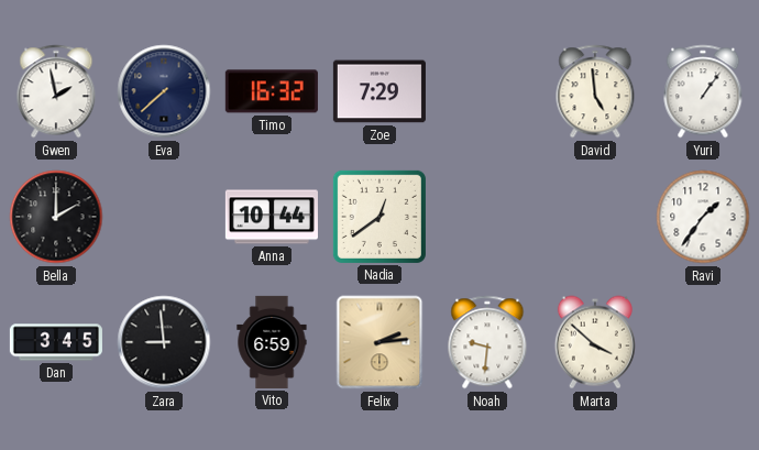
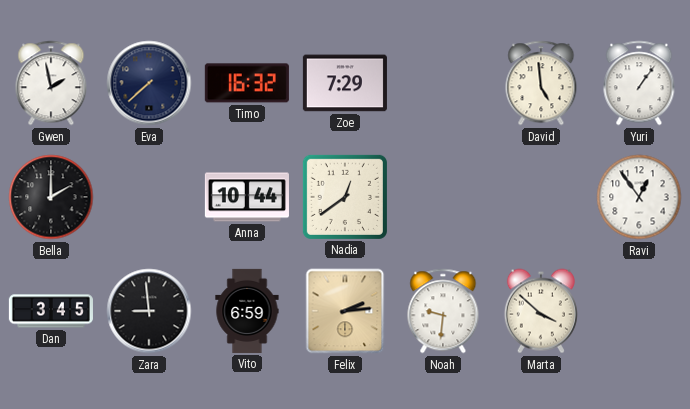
Ravi: 1:36 -> 12:54 (639, 197)
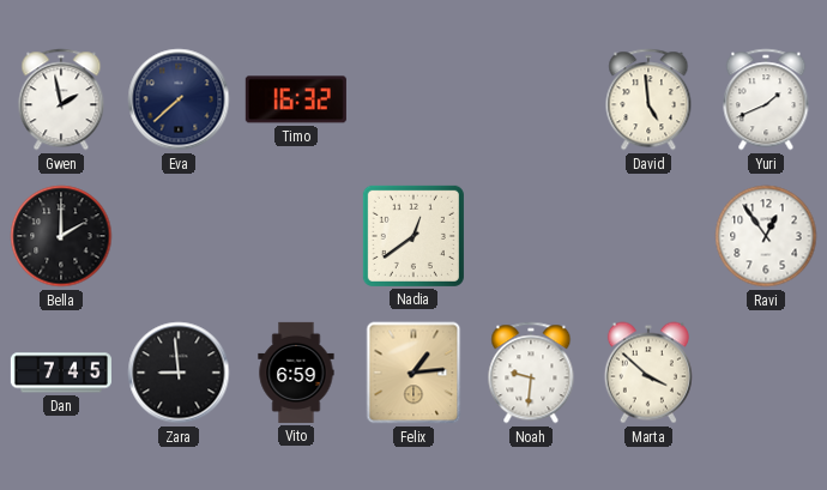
Zoe: 7:29 -> none (345, 83)
Yuri: 1:06 -> 1:41 (766, 99)
Anna: 10:44 -> none (247, 197)
Dan: 3:45 -> 7:45 (61, 373)
Felix: 2:14 -> 1:14 (413, 373)
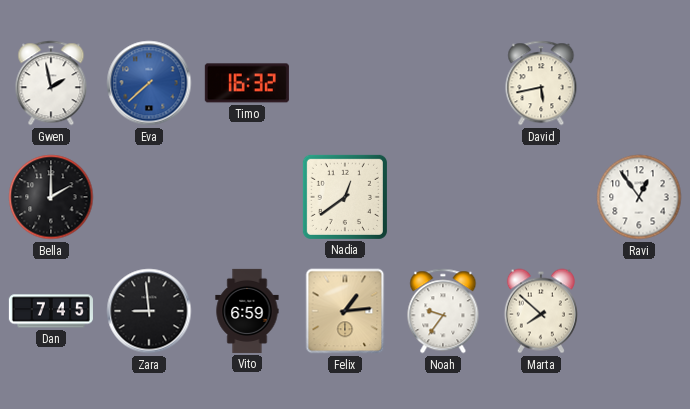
Eva dial: navy -> blue (149, 83)
David: 4:59 -> 5:43 (541, 83)
Yuri: 1:41 -> none (766, 99)
Noah: 9:31 -> 9:36 (443, 311)
Marta: 3:52 -> 7:52 (541, 311)
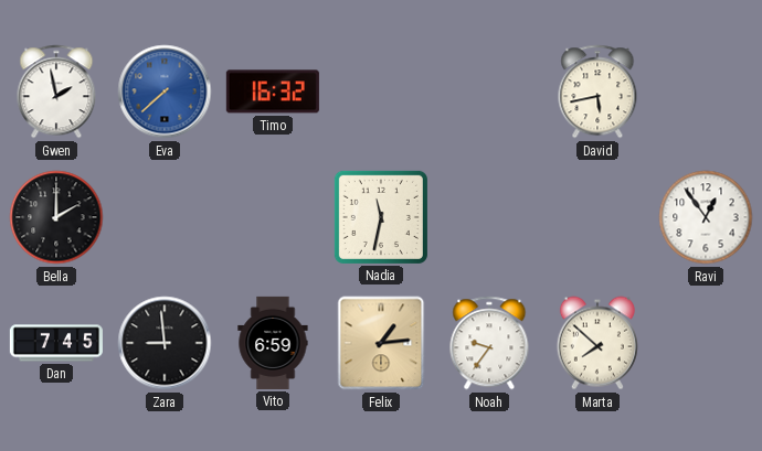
Nadia: 12:39 -> 11:32 (381, 217)
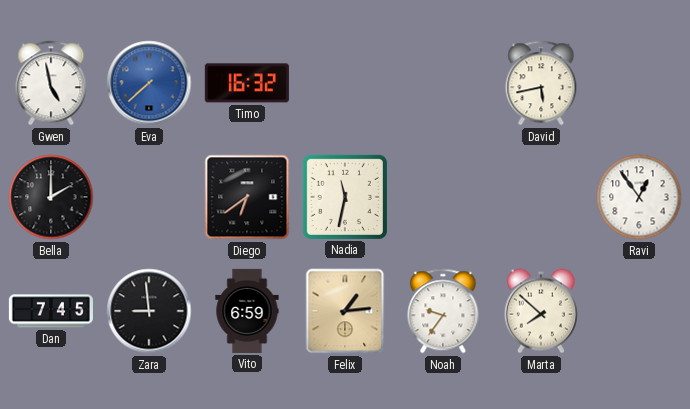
Gwen: 1:58 -> 4:58 (51, 83)
Diego: none -> 6:39 (247, 197)
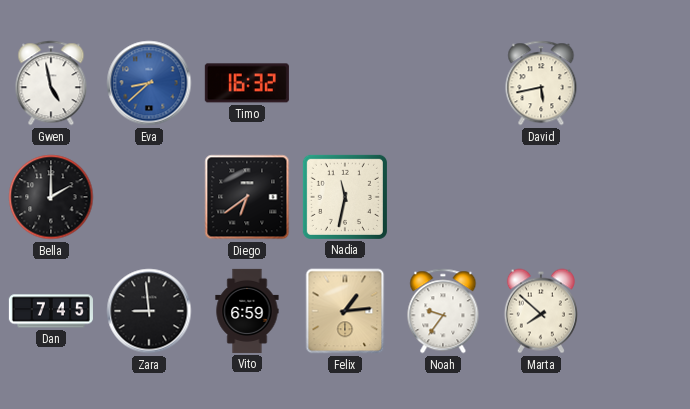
Eva: 7:38 -> 8:38 (149, 83)
Ravi: 12:54 -> none (639, 197)
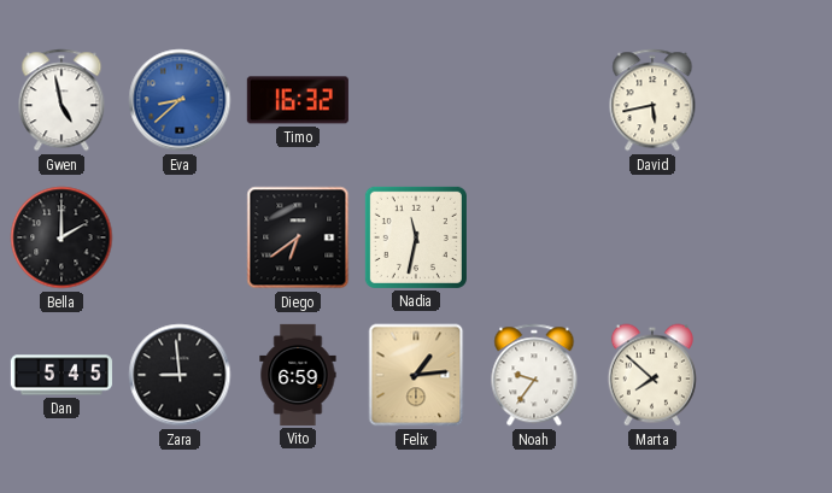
Dan: 7:45 -> 5:45 (61, 375)
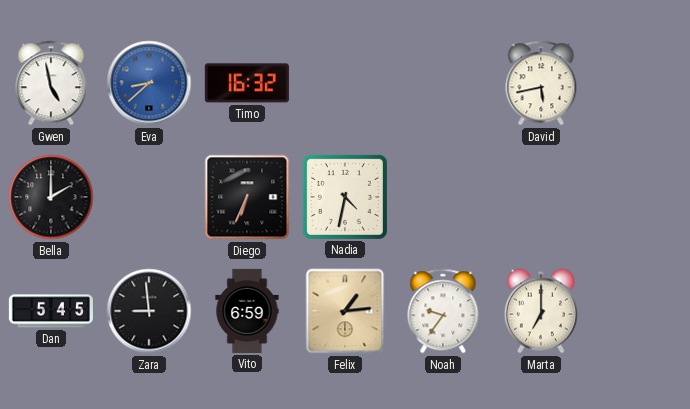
Diego: 6:39 -> 6:34 (247, 197)
Nadia: 11:32 -> 4:32 (345, 197)
Marta: 7:52 -> 7:00 (541, 311)
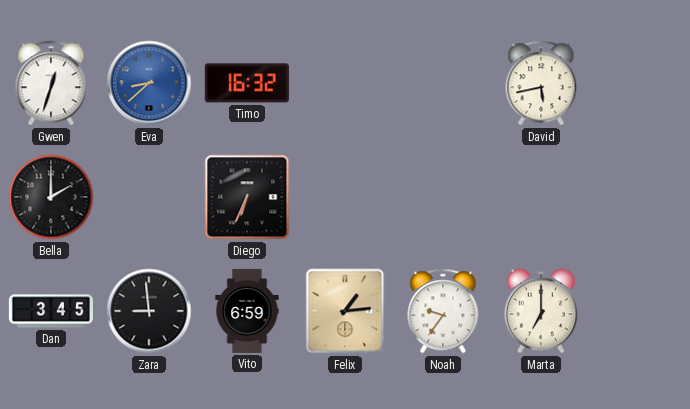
Gwen: 4:58 -> 12:33 (51, 83)
Nadia: 4:32 -> none (345, 197)
Dan: 5:45 -> 3:45 (51, 311)
